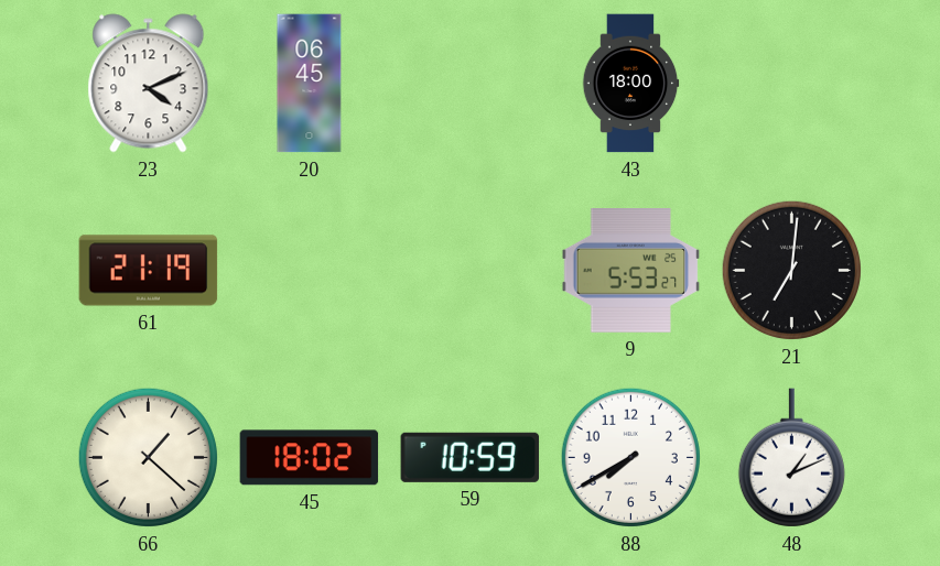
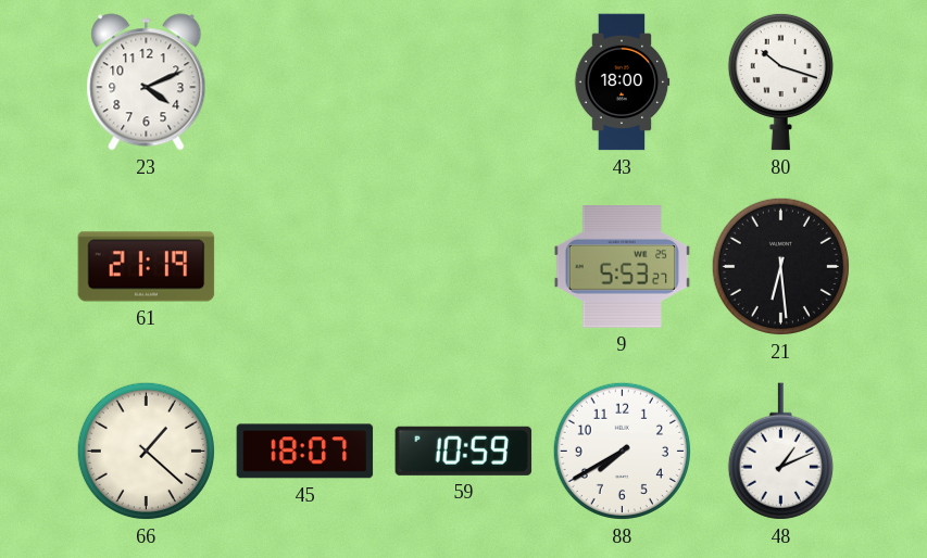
20: 06:45 -> none (310, 84)
80: none -> 10:18 (780, 81)
21: 7:01 -> 6:29 (780, 266)
45: 18:02 -> 18:07 (305, 452)
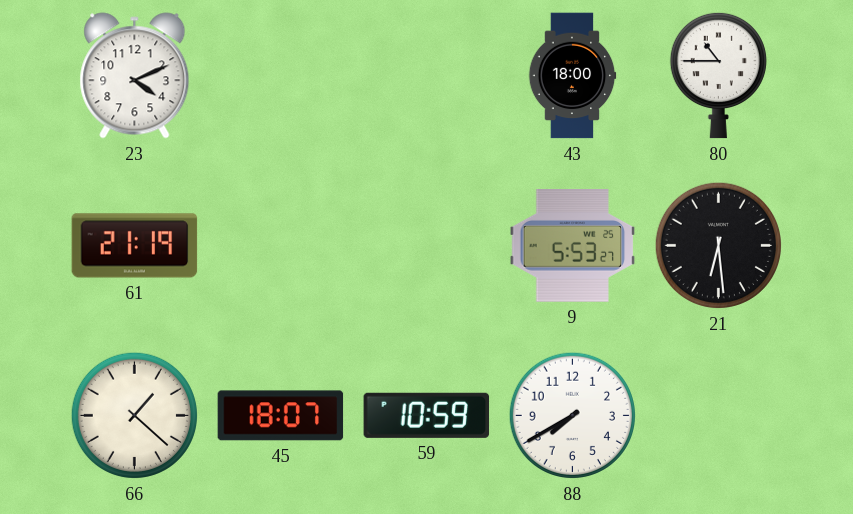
80: 10:18 -> 10:45 (718, 75)
48: 1:11 -> none (780, 452)
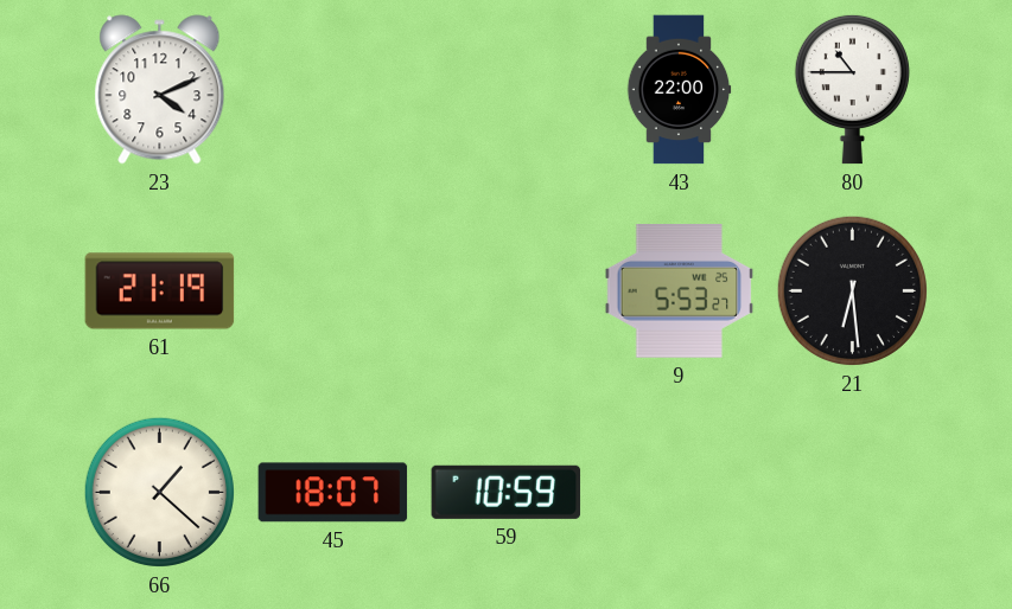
43: 18:00 -> 22:00 (679, 90)
88: 7:40 -> none (572, 415)
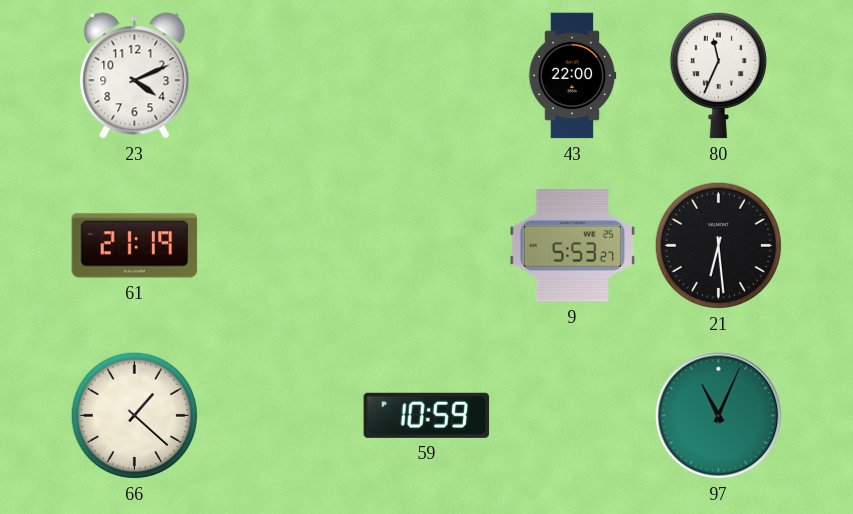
80: 10:45 -> 11:34 (718, 75)
45: 18:07 -> none (333, 493)
97: none -> 11:04 (719, 416)
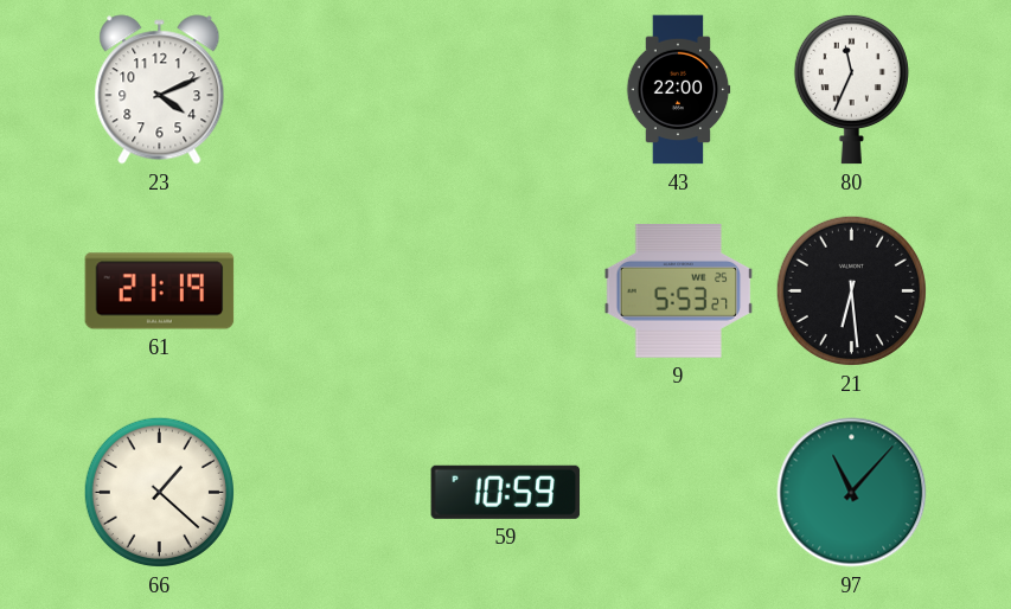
97: 11:04 -> 11:07 (852, 493)
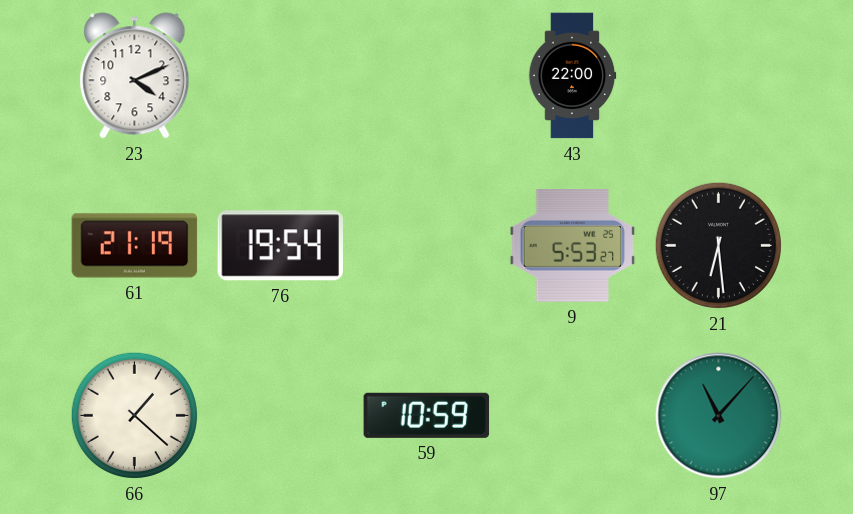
80: 11:34 -> none (851, 89)
76: none -> 19:54 (280, 246)
